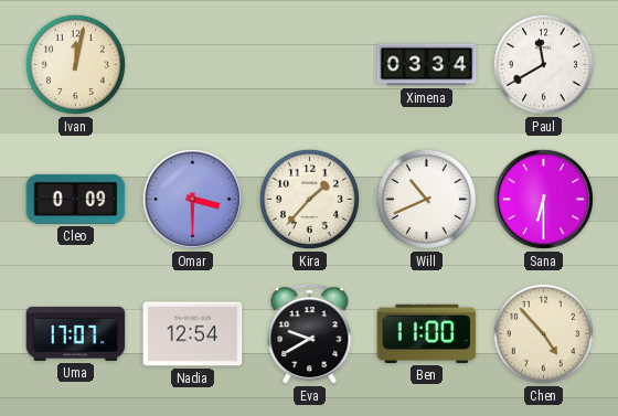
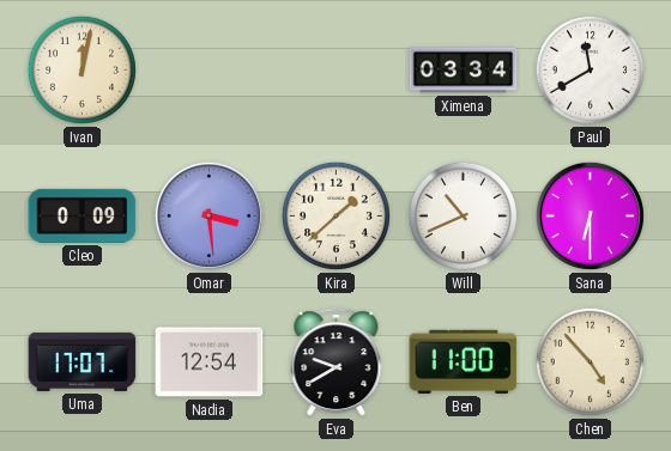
Omar: 3:30 -> 3:29 (208, 215)
Kira: 1:37 -> 1:38 (335, 215)
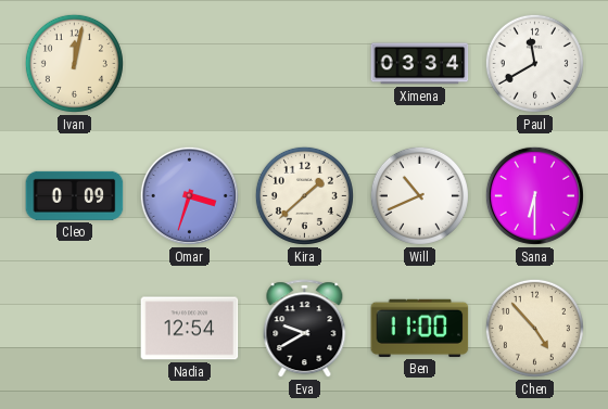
Omar: 3:29 -> 3:33 (189, 195)
Uma: 17:07 -> none (83, 361)
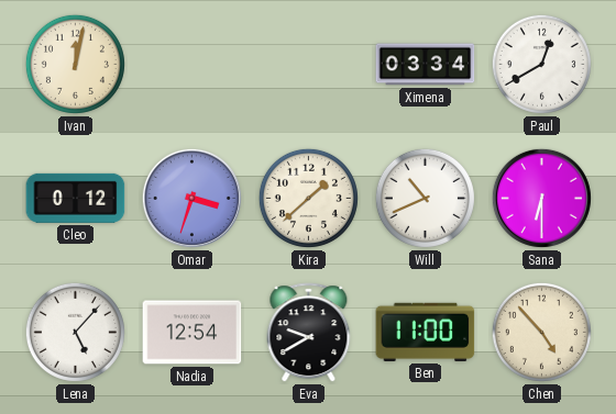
Paul: 11:40 -> 12:40 (541, 64)
Cleo: 0:09 -> 0:12 (76, 198)
Lena: none -> 5:07 (75, 332)
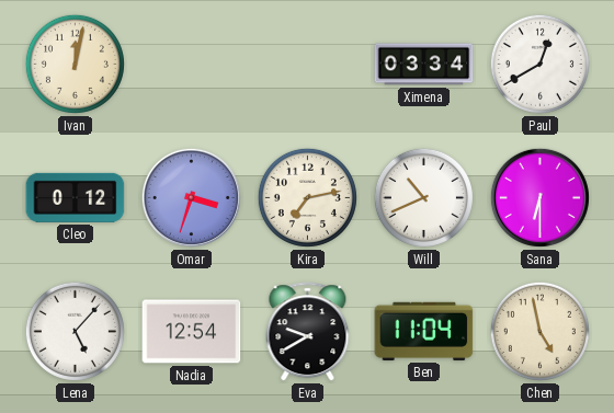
Kira: 1:38 -> 7:13 (307, 197)
Ben: 11:00 -> 11:04 (424, 331)
Chen: 4:53 -> 4:58 (539, 331)
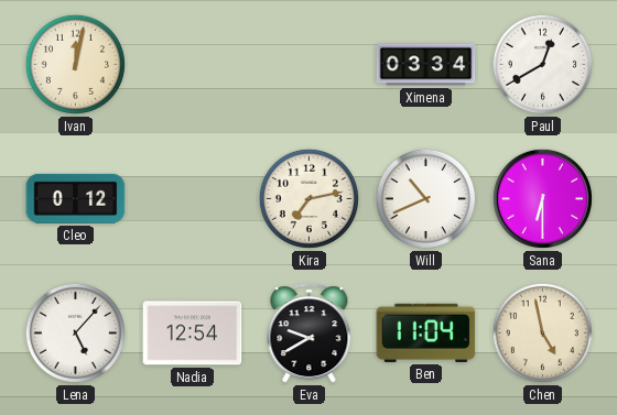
Omar: 3:33 -> none (191, 197)
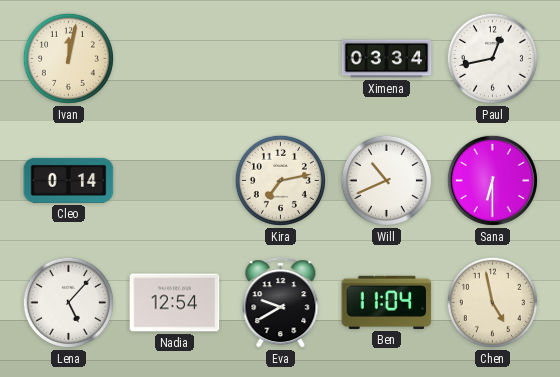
Paul: 12:40 -> 12:43 (492, 58)
Cleo: 0:12 -> 0:14 (69, 180)
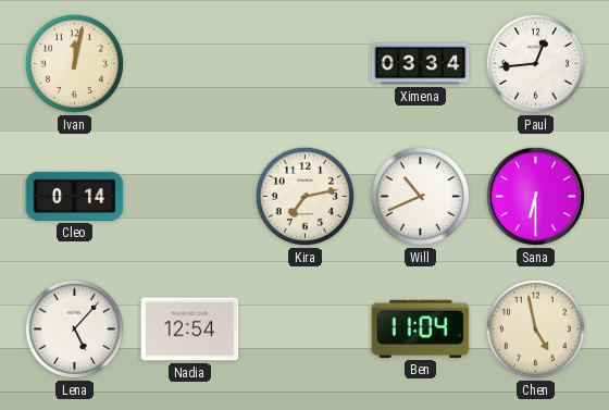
Paul: 12:43 -> 12:44 (535, 63)
Eva: 9:40 -> none (281, 303)
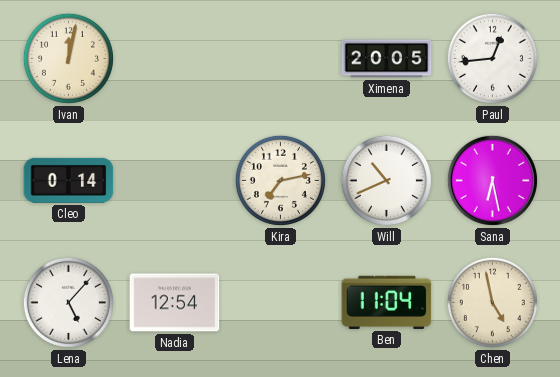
Ximena: 03:34 -> 20:05 (387, 59)
Sana: 6:30 -> 6:28 (492, 180)
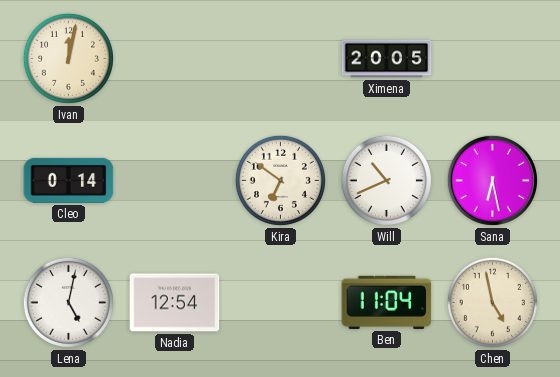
Paul: 12:44 -> none (492, 58)
Kira: 7:13 -> 6:51 (280, 180)
Lena: 5:07 -> 5:02 (68, 302)
